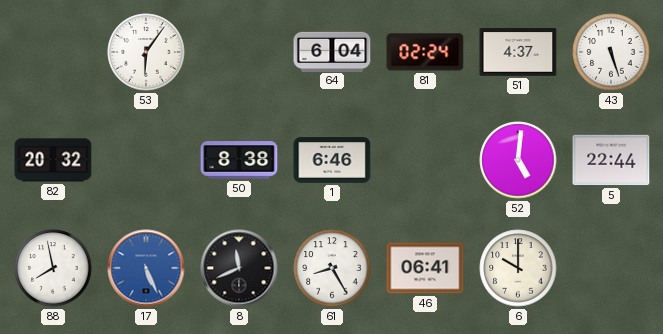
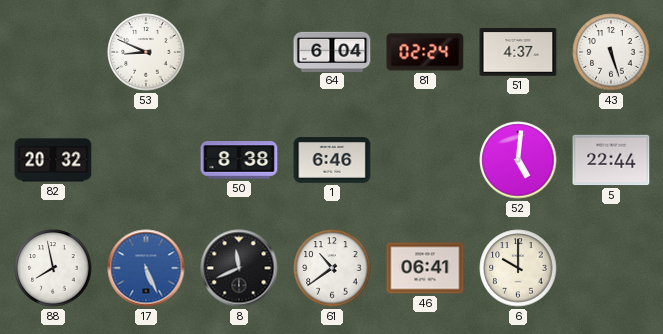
53: 6:06 -> 8:49 (146, 52)
61: 8:25 -> 10:39 (332, 268)
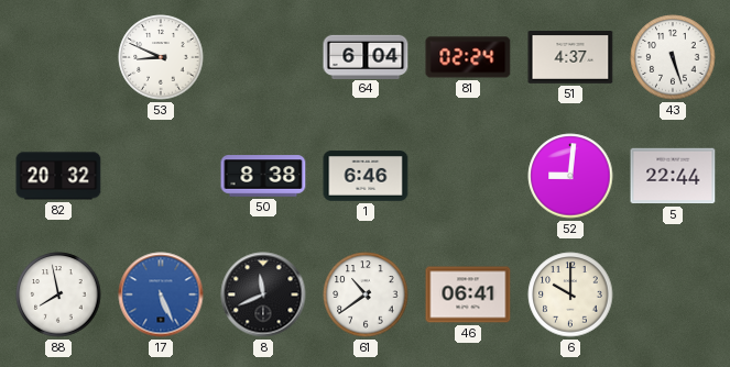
52: 5:01 -> 9:01 (570, 176)
